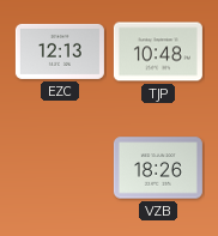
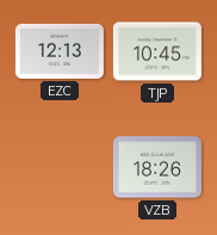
TJP: 10:48 -> 10:45 (157, 51)
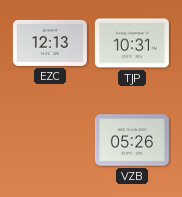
TJP: 10:45 -> 10:31 (132, 43)
VZB: 18:26 -> 05:26 (132, 140)
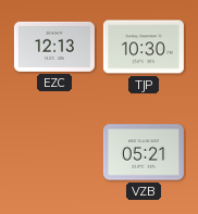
TJP: 10:31 -> 10:30 (144, 47)
VZB: 05:26 -> 05:21 (144, 152)
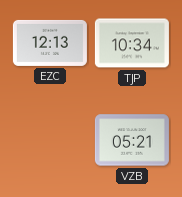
TJP: 10:30 -> 10:34 (132, 43)
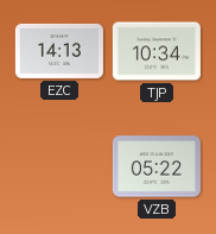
EZC: 12:13 -> 14:13 (59, 51)
VZB: 05:21 -> 05:22 (157, 166)
